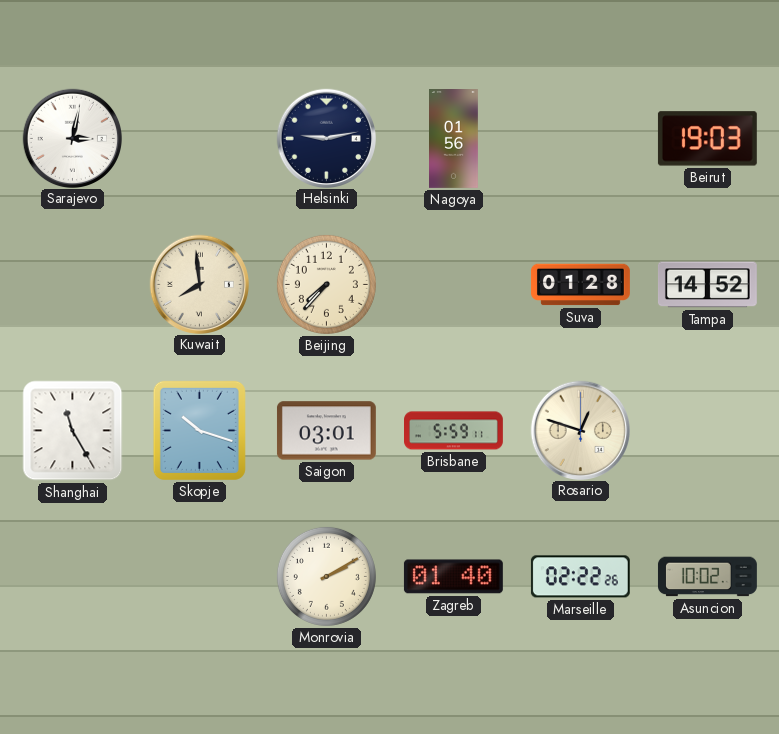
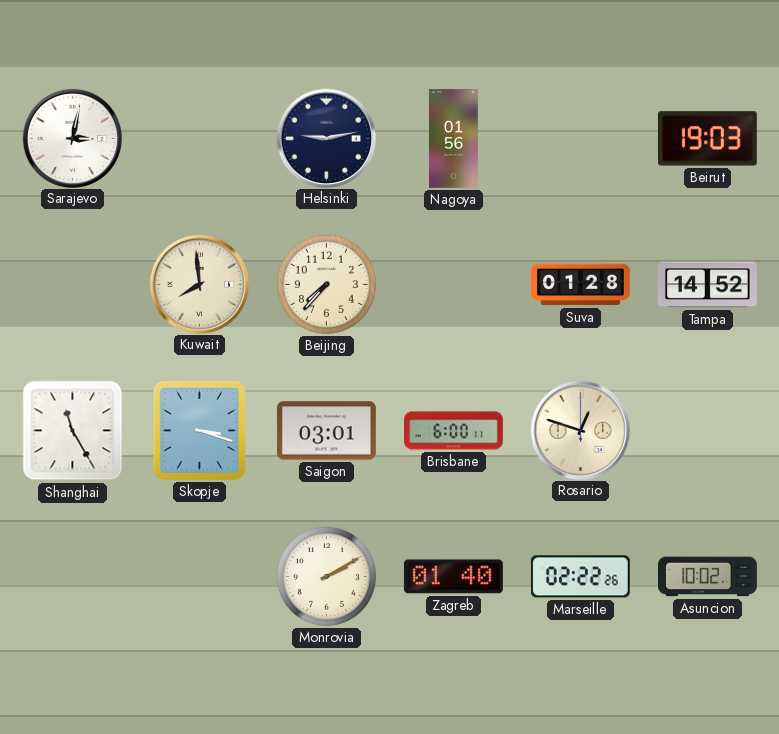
Skopje: 10:18 -> 3:18 (199, 430)
Brisbane: 5:59 -> 6:00 (454, 431)
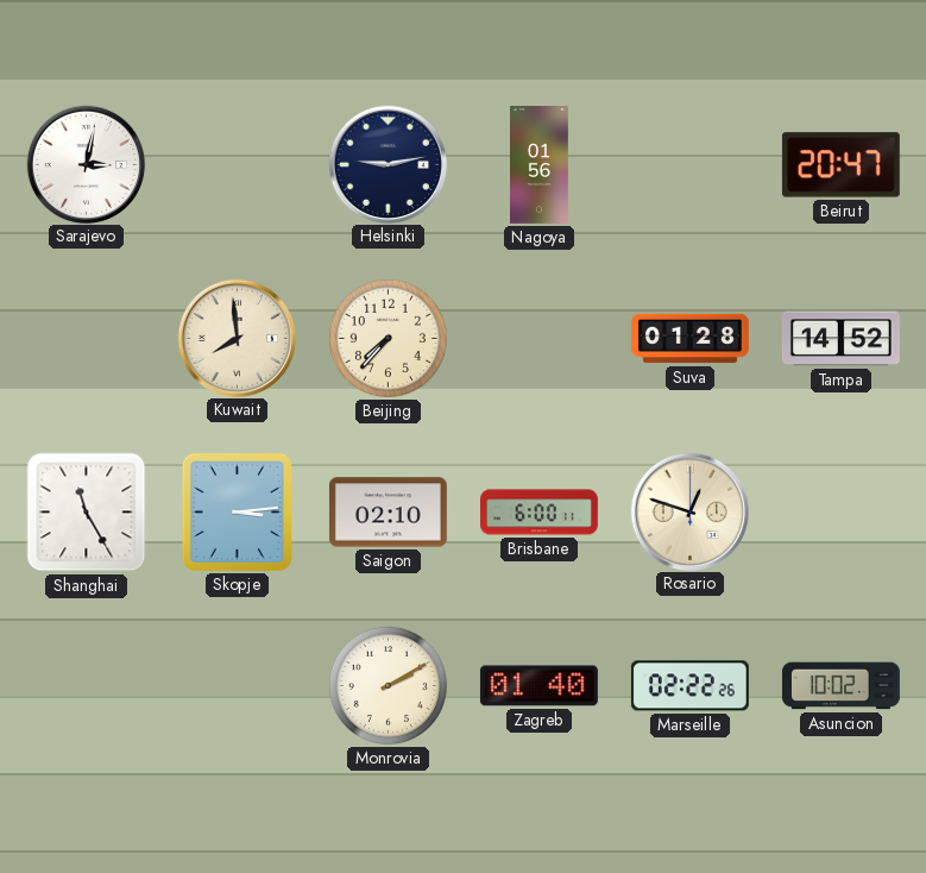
Beirut: 19:03 -> 20:47 (840, 165)
Skopje: 3:18 -> 3:14 (237, 511)
Saigon: 03:01 -> 02:10 (388, 513)
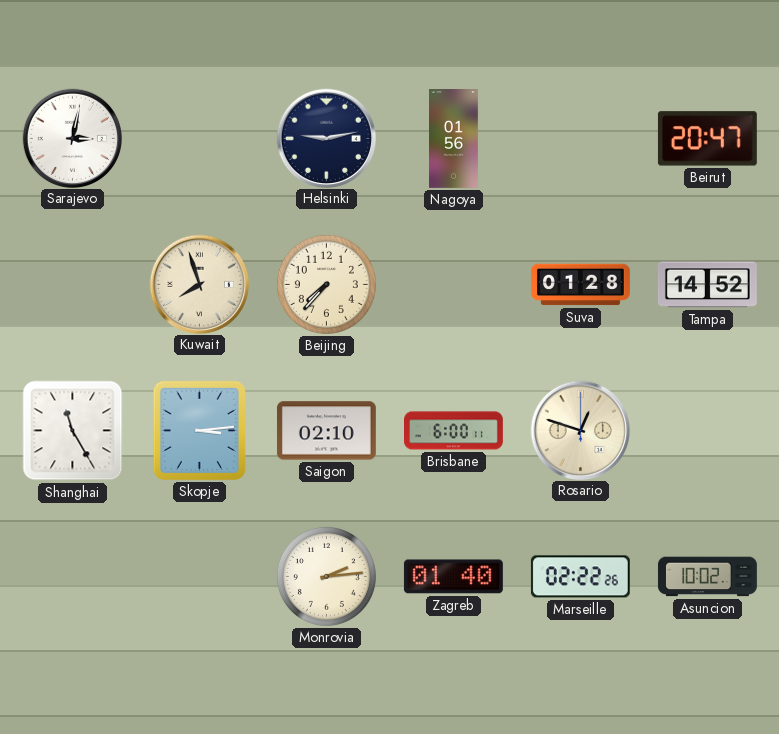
Kuwait: 7:59 -> 7:57 (199, 284)
Monrovia: 2:10 -> 2:14 (326, 576)
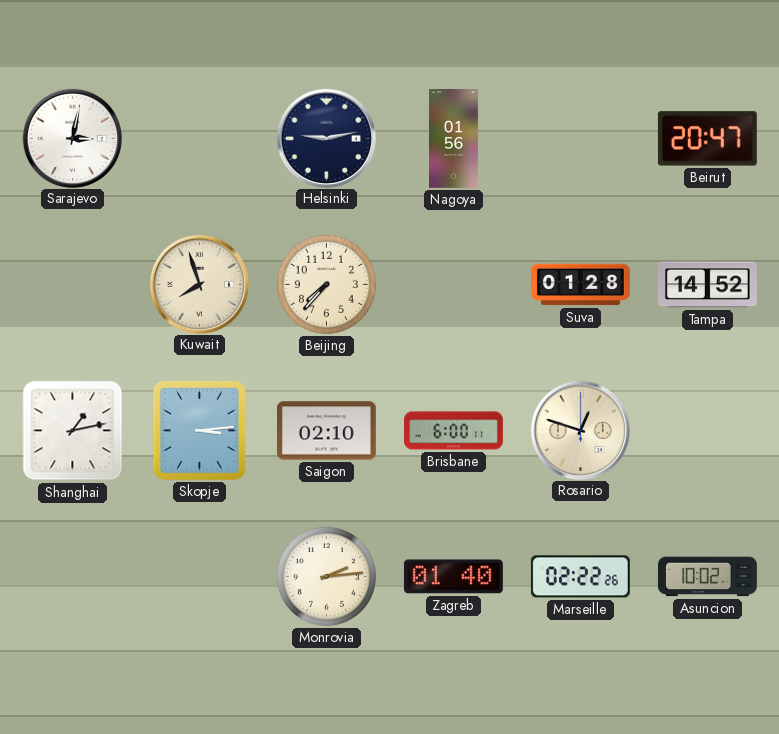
Shanghai: 11:25 -> 1:13 (73, 431)
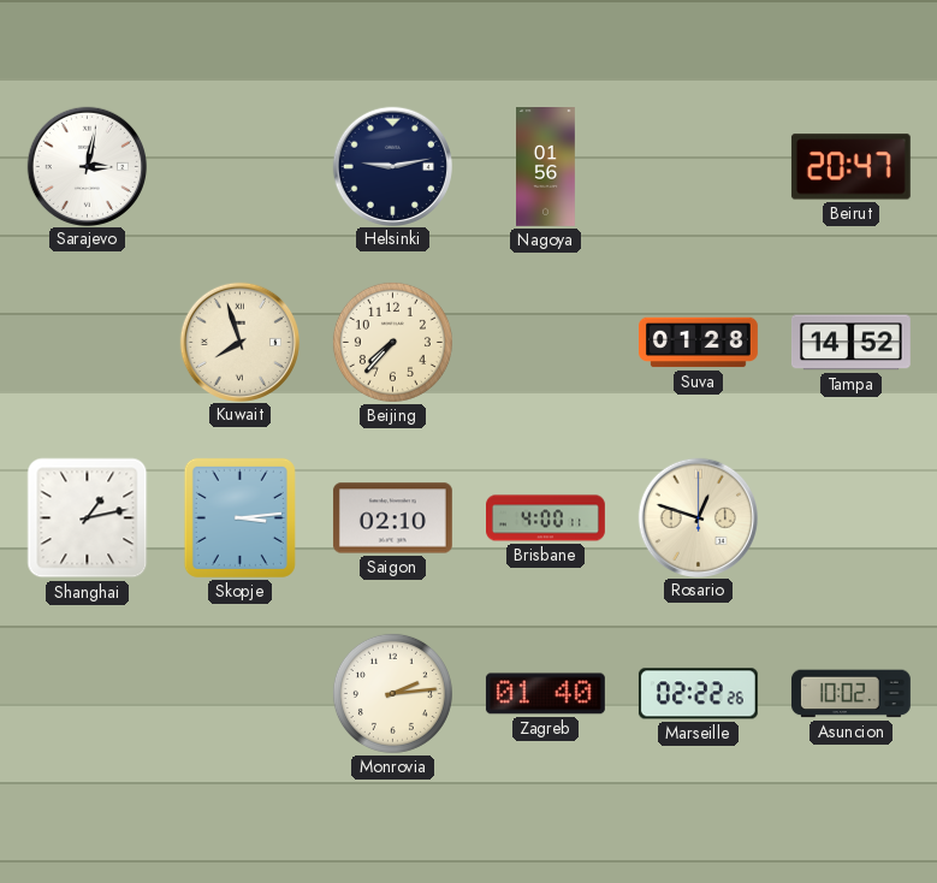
Brisbane: 6:00 -> 4:00 (546, 518)
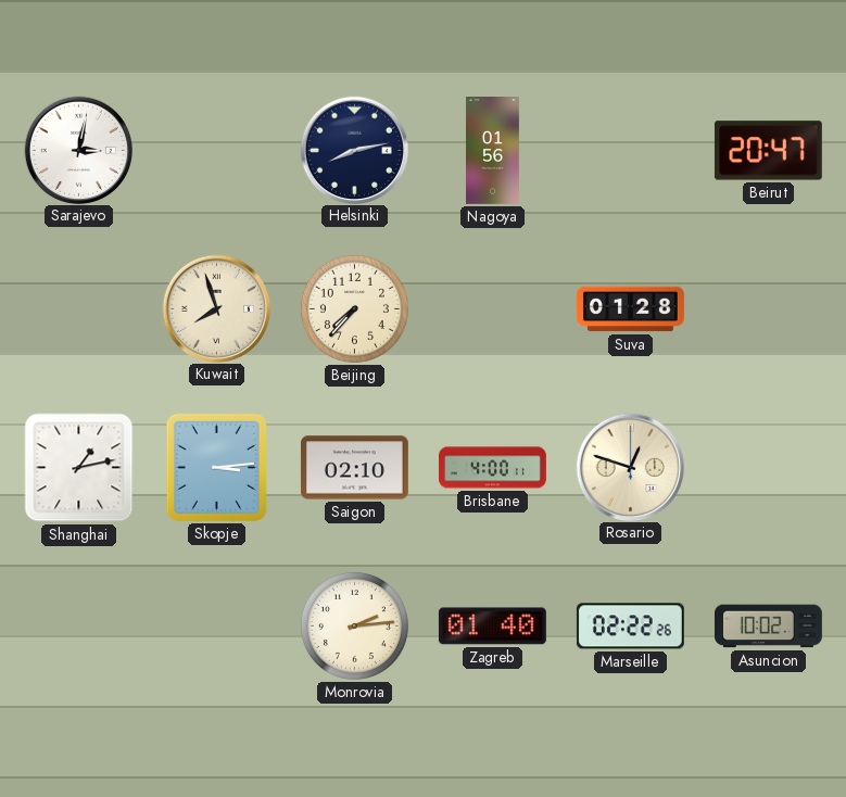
Helsinki: 9:13 -> 8:13 (354, 150)
Tampa: 14:52 -> none (850, 343)
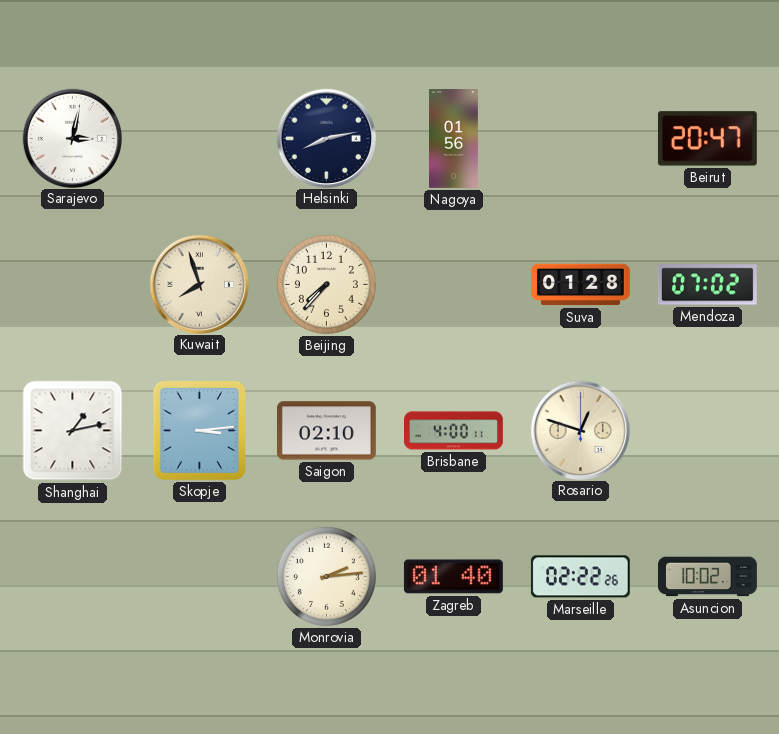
Mendoza: none -> 07:02 (707, 285)
